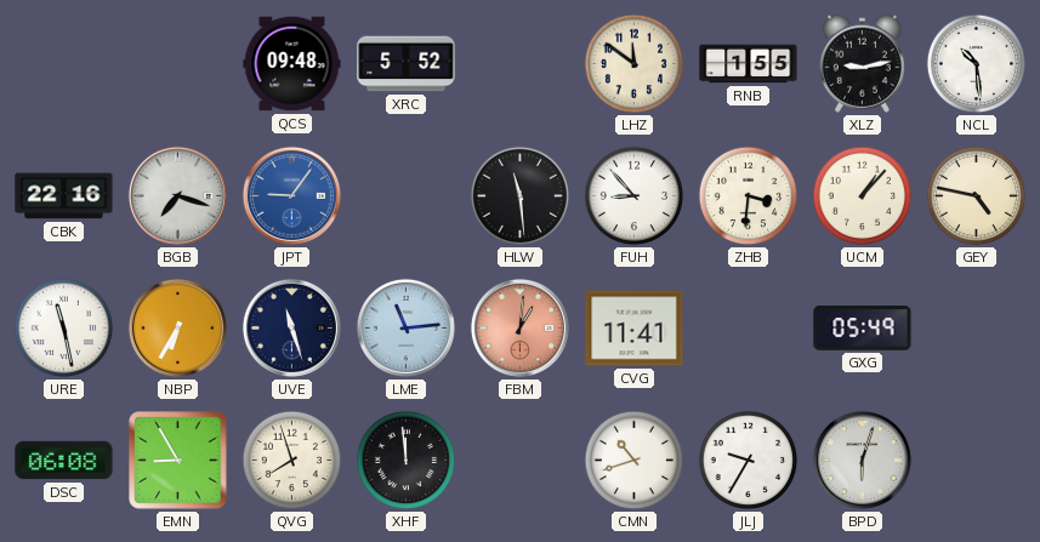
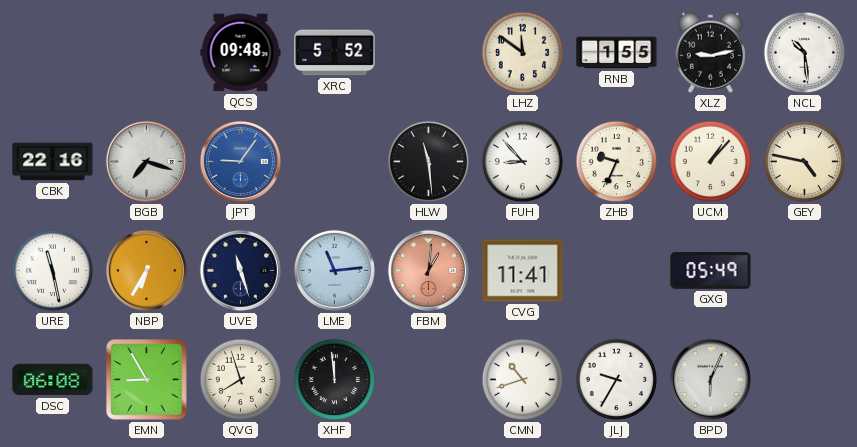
ZHB: 3:31 -> 9:34 (617, 162)
BPD: 6:03 -> 6:04 (710, 379)
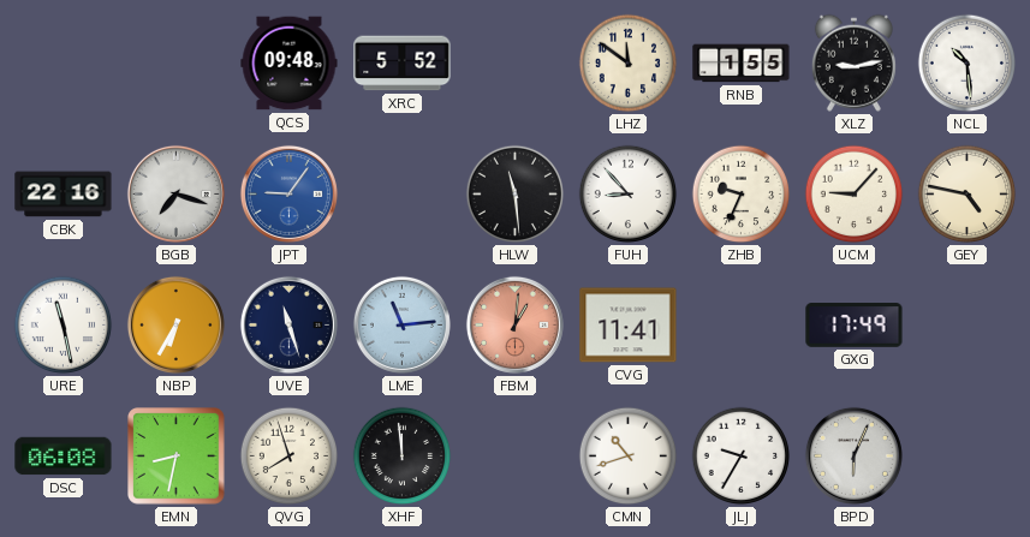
UCM: 1:07 -> 9:07 (855, 195)
GXG: 05:49 -> 17:49 (855, 326)
EMN: 8:55 -> 8:32 (177, 457)
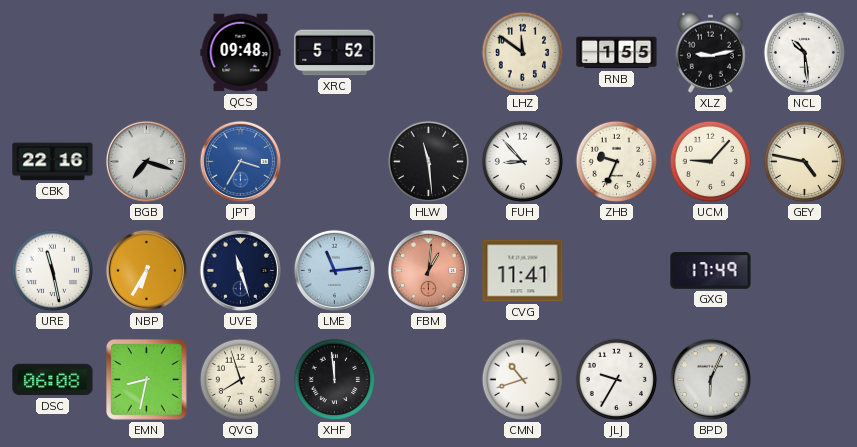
JPT: 9:06 -> 3:35 (240, 161)
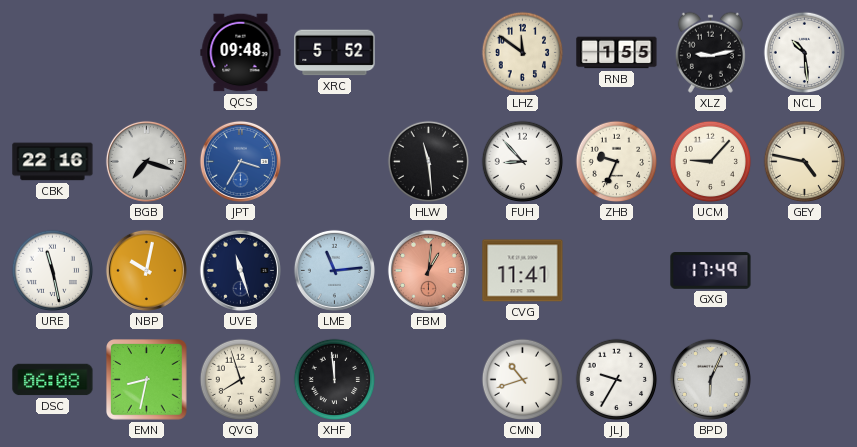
NBP: 6:35 -> 10:02 (146, 270)
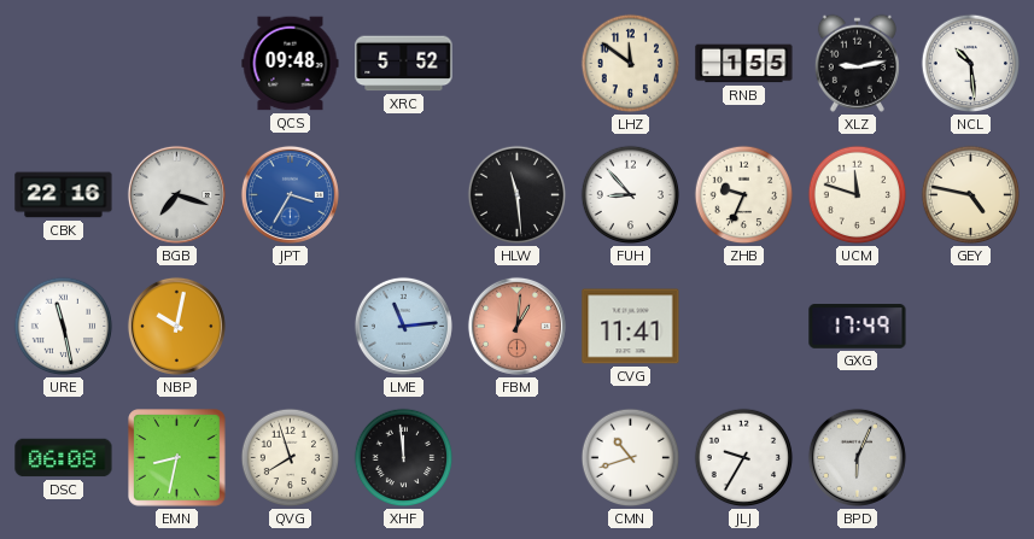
UCM: 9:07 -> 11:48 (858, 195)
UVE: 11:27 -> none (240, 270)
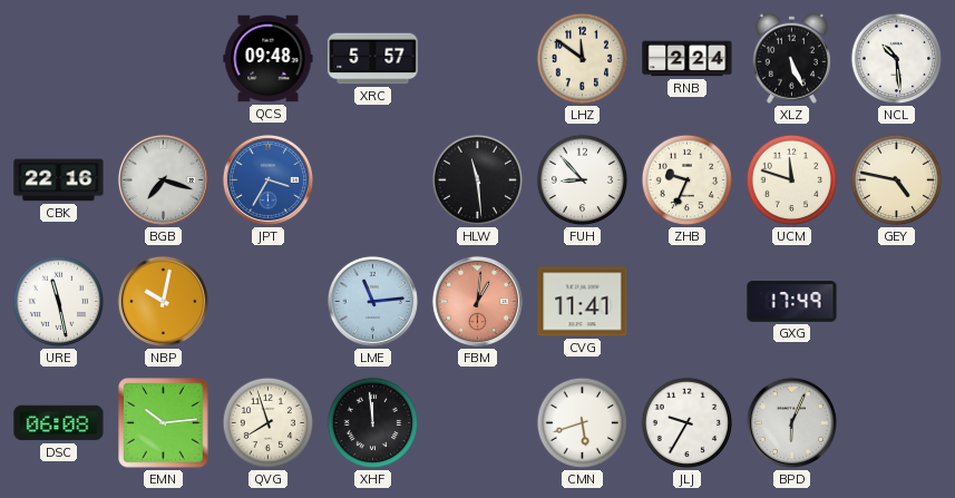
XRC: 5:52 -> 5:57 (373, 59)
RNB: 1:55 -> 2:24 (688, 59)
XLZ: 9:13 -> 5:26 (791, 58)
EMN: 8:32 -> 10:14 (164, 423)
CMN: 10:42 -> 5:42 (583, 423)
